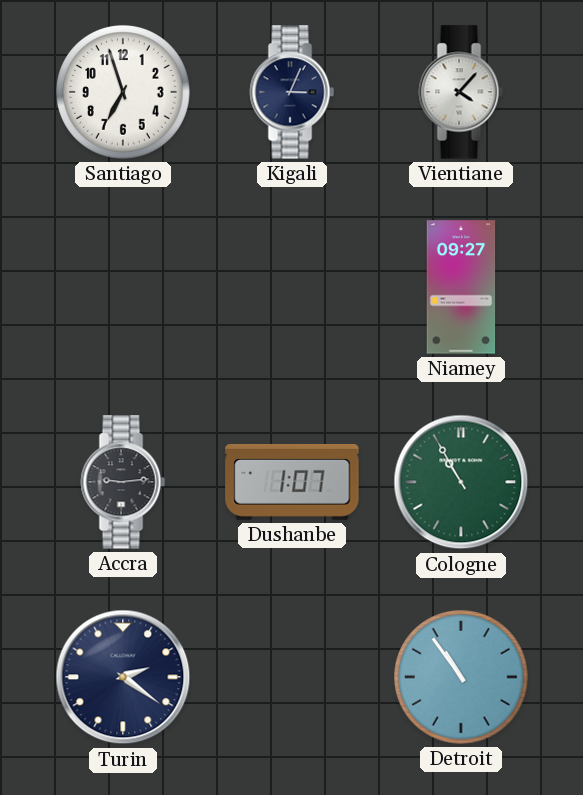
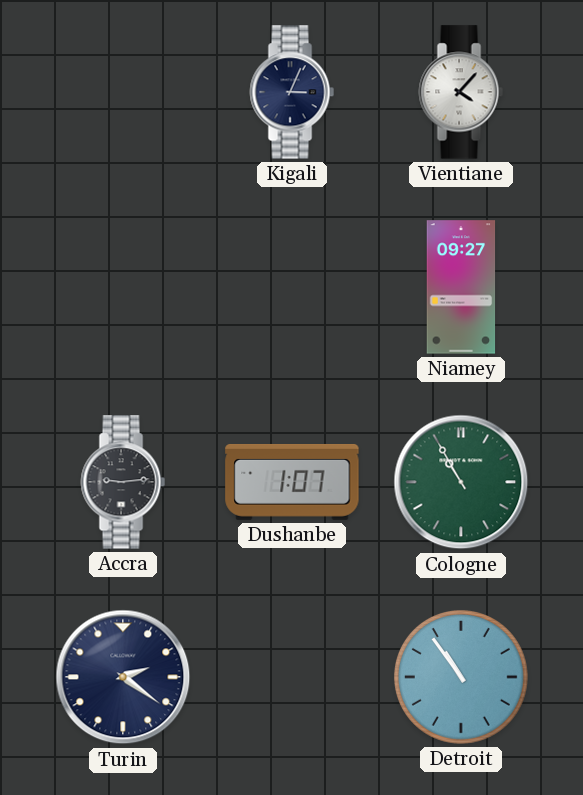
Santiago: 6:57 -> none (123, 92)
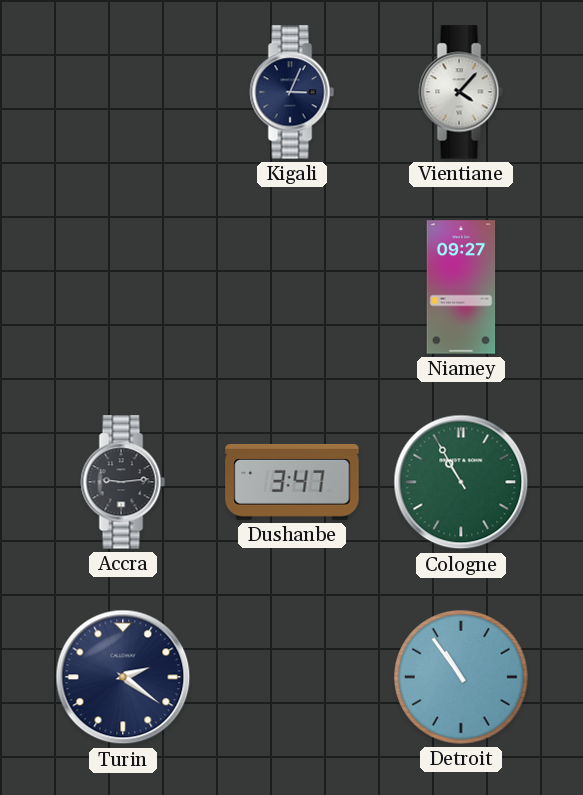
Dushanbe: 1:07 -> 3:47 (292, 482)
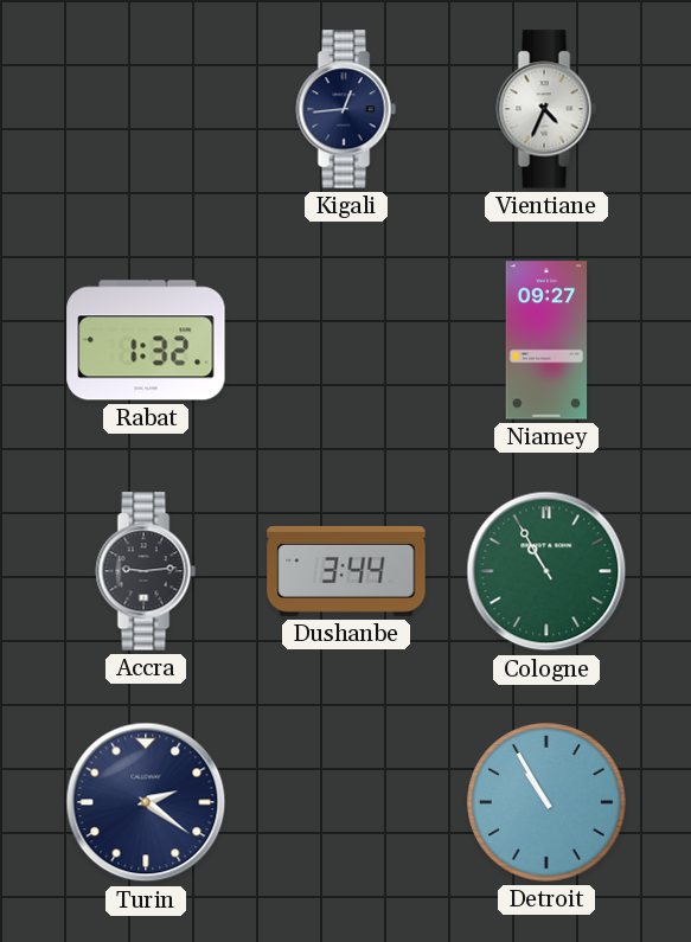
Kigali: 3:04 -> 12:44 (346, 109)
Vientiane: 4:07 -> 4:34 (546, 109)
Rabat: none -> 1:32 (146, 340)
Dushanbe: 3:47 -> 3:44 (346, 571)
Detroit: 10:54 -> 10:55 (546, 802)
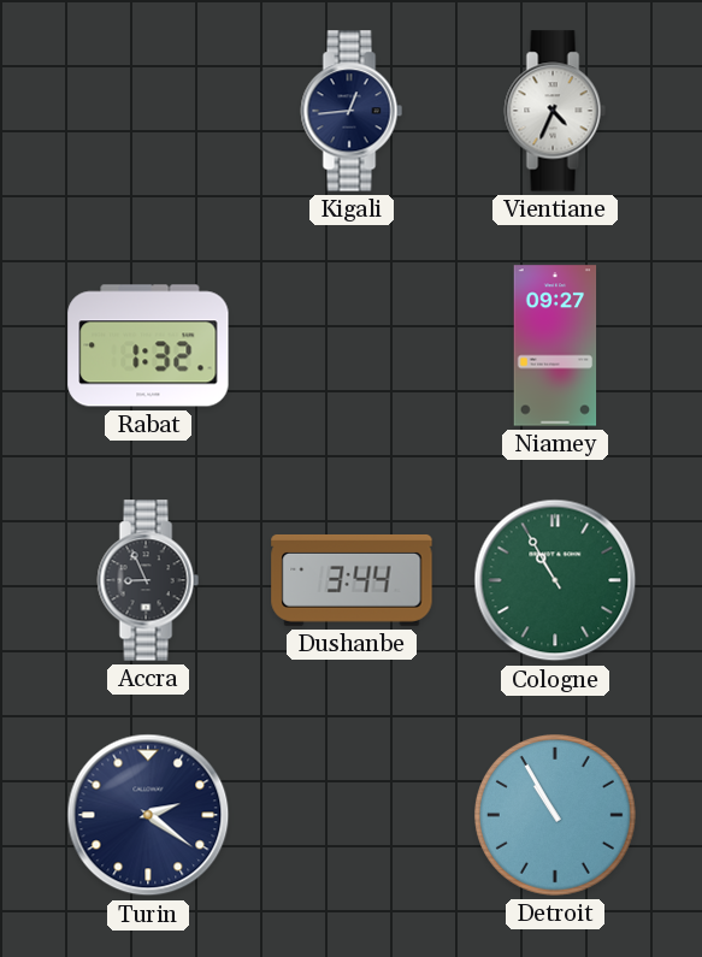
Accra: 9:14 -> 8:56 (148, 580)
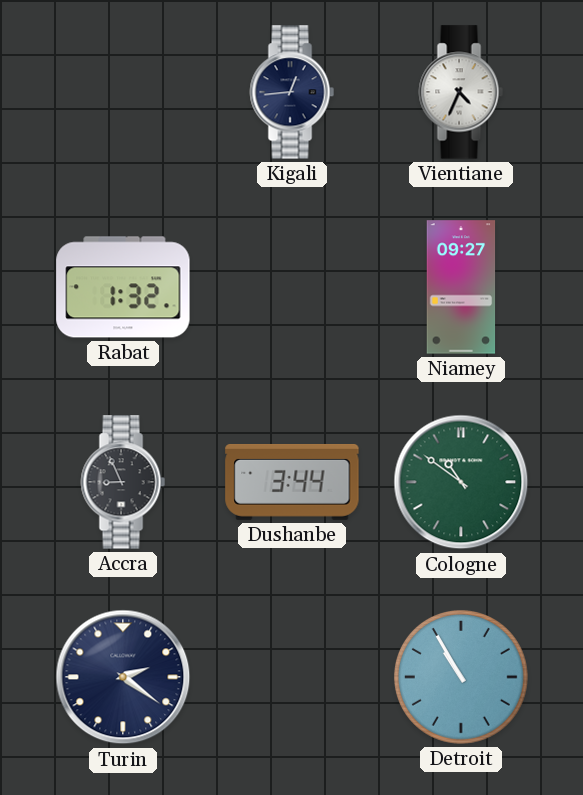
Cologne: 10:55 -> 10:51 (461, 482)
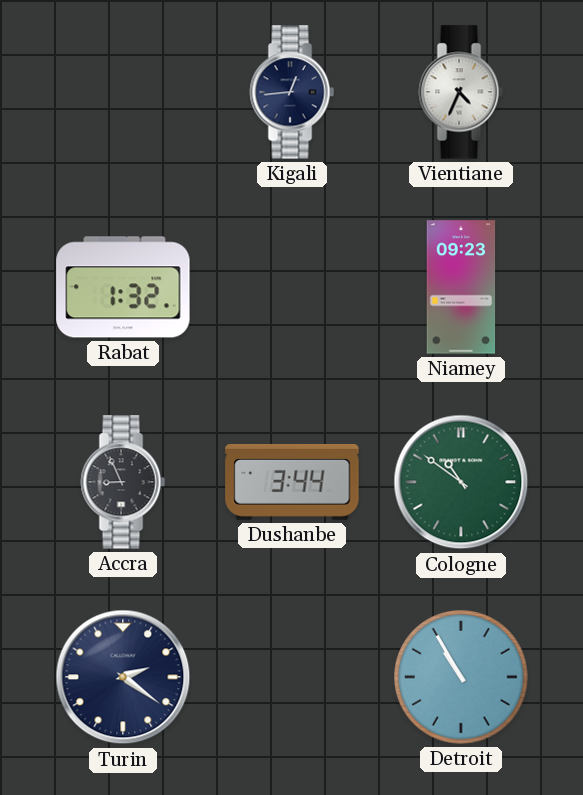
Niamey: 09:27 -> 09:23 (461, 287)
